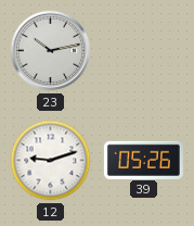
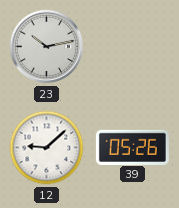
12: 9:12 -> 9:08 (47, 148)
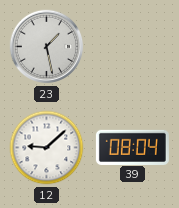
23: 10:13 -> 1:28 (47, 47)
39: 05:26 -> 08:04 (132, 147)
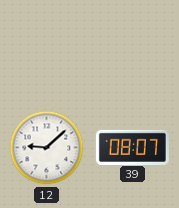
23: 1:28 -> none (47, 47)
39: 08:04 -> 08:07 (132, 147)
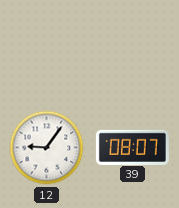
12: 9:08 -> 9:06 (47, 148)
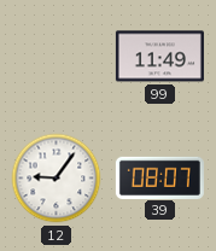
99: none -> 11:49 (159, 57)
